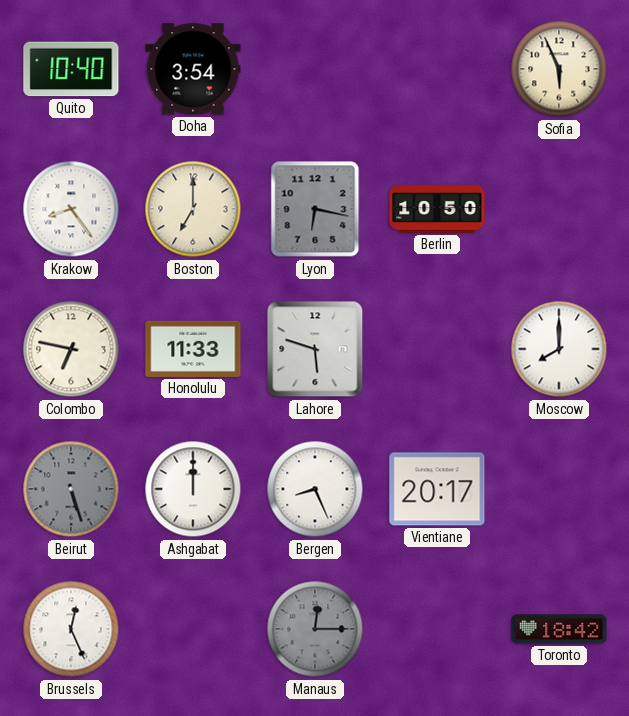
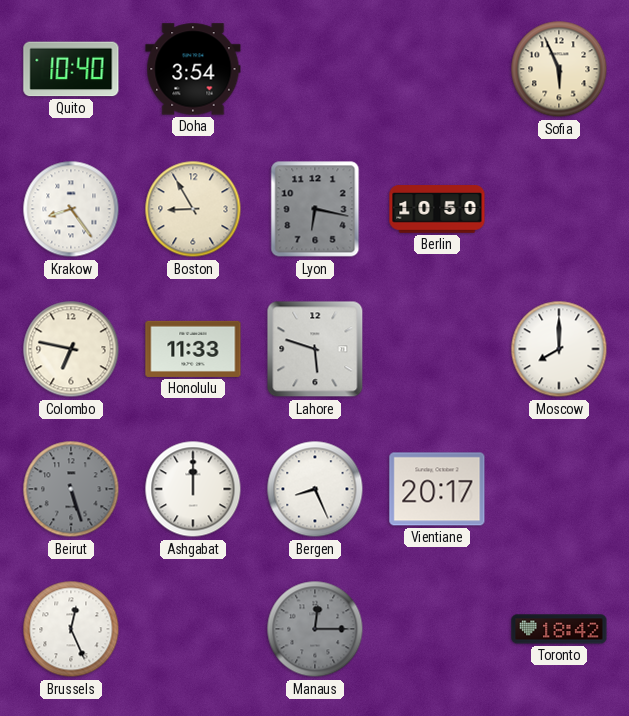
Boston: 7:00 -> 8:55 (193, 209)
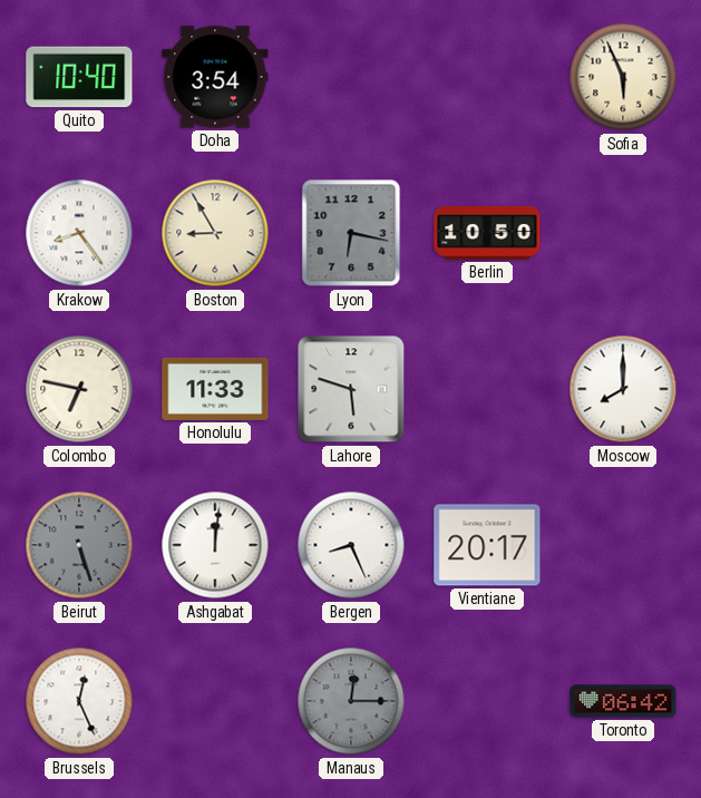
Ashgabat: 12:00 -> 12:01 (215, 545)
Toronto: 18:42 -> 06:42 (623, 701)
